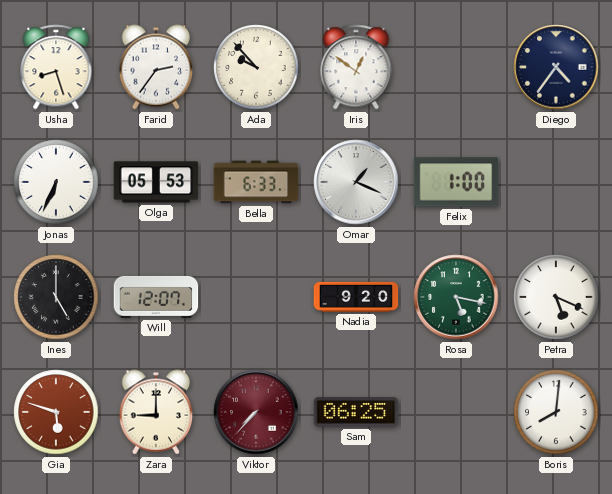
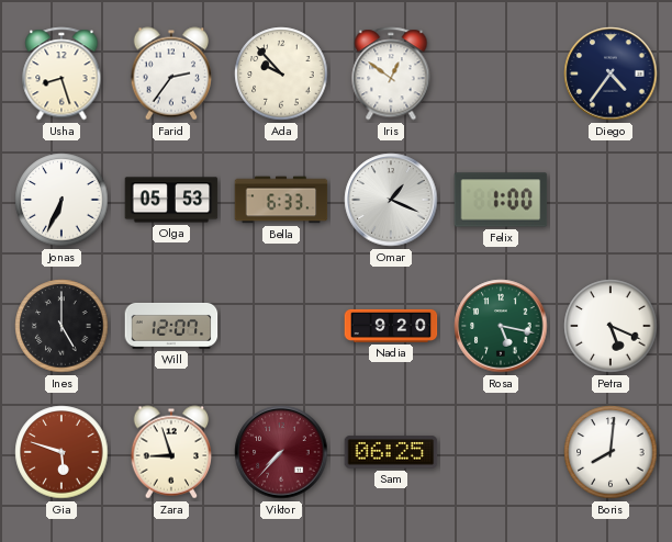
Zara: 9:00 -> 8:57 (171, 452)
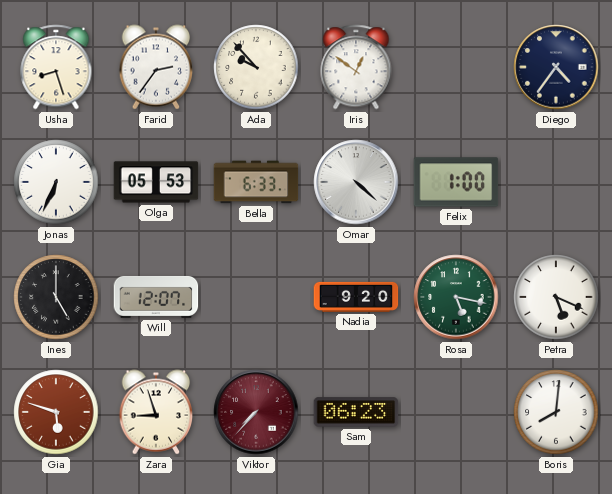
Omar: 1:19 -> 4:22 (356, 182)
Sam: 06:25 -> 06:23 (356, 412)
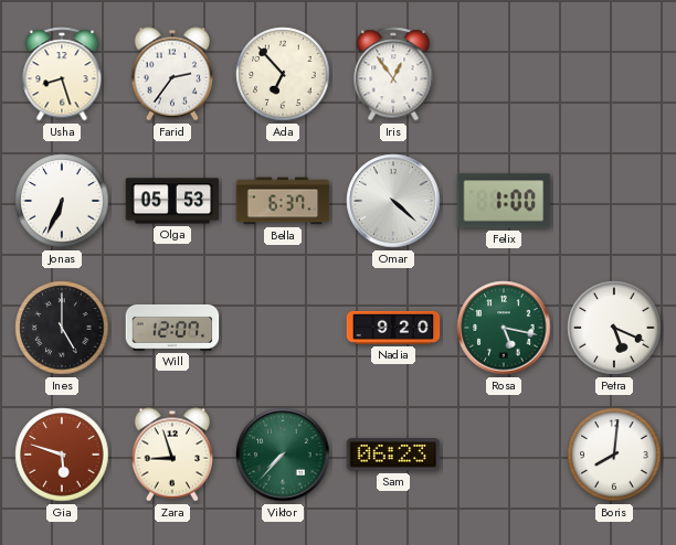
Ada: 9:53 -> 6:53 (283, 74)
Iris: 12:51 -> 12:54 (393, 74)
Diego: 4:36 -> none (556, 67)
Bella: 6:33 -> 6:37 (283, 201)
Viktor dial: burgundy -> green (283, 455)
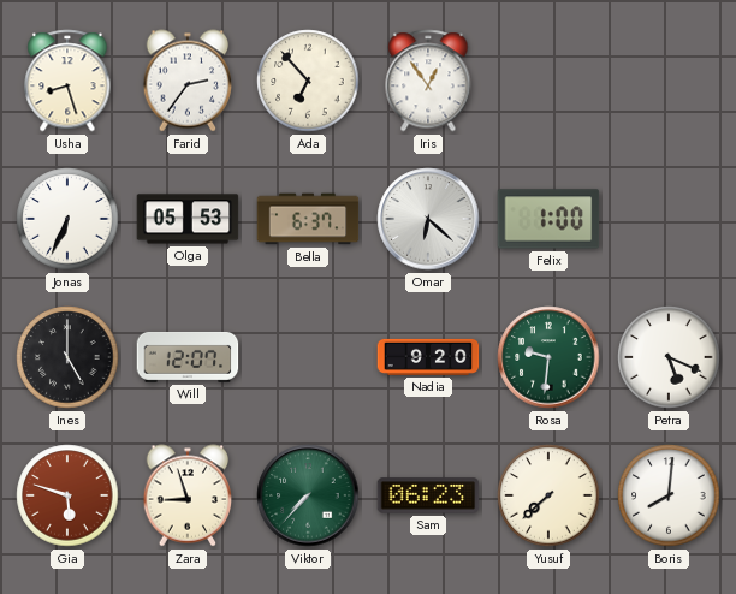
Omar: 4:22 -> 6:22 (428, 219)
Rosa: 5:17 -> 9:31 (548, 357)
Yusuf: none -> 7:38 (548, 495)
